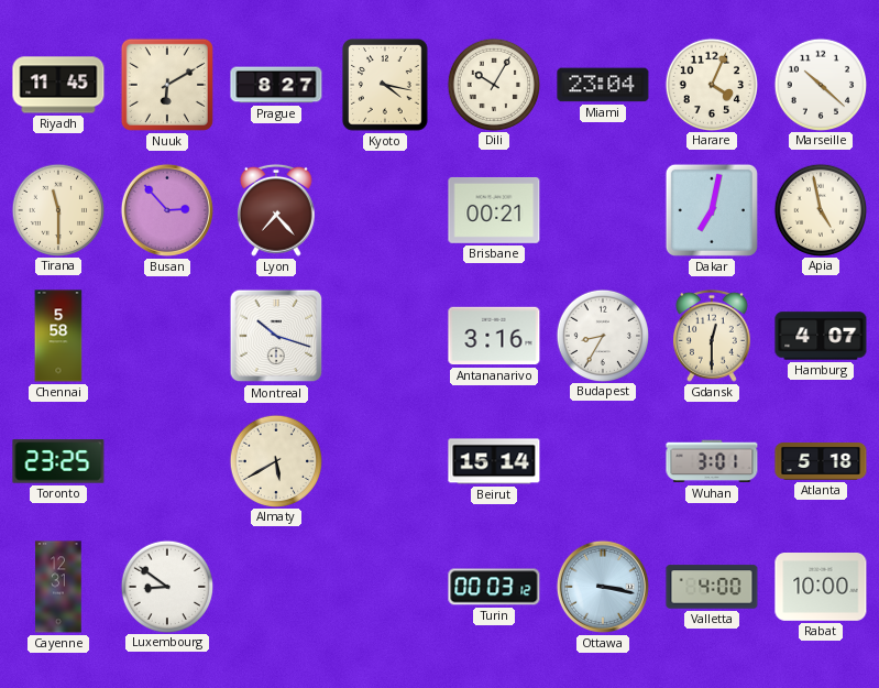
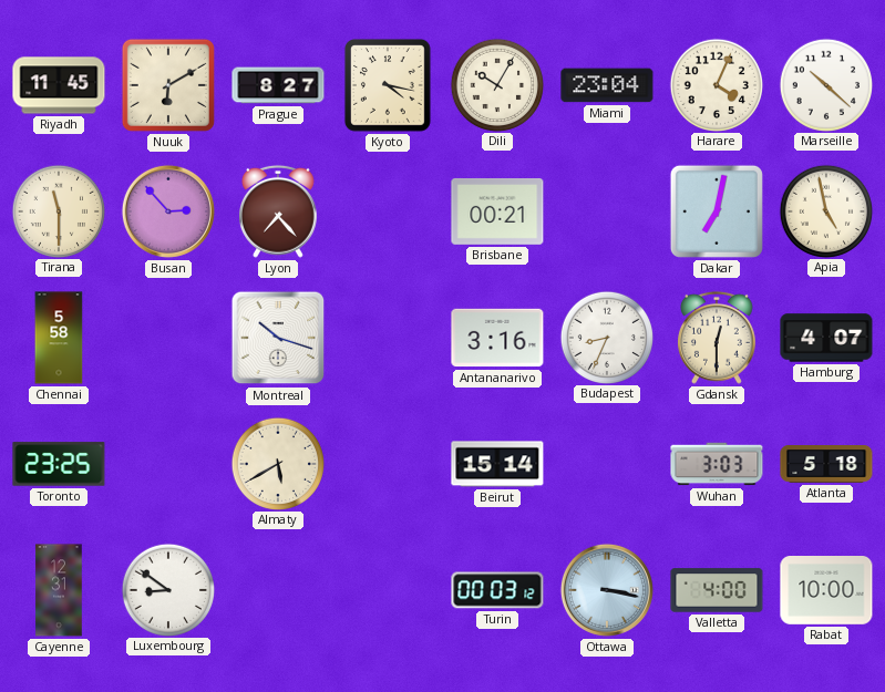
Budapest: 8:35 -> 8:34 (606, 337)
Wuhan: 3:01 -> 3:03 (717, 464)
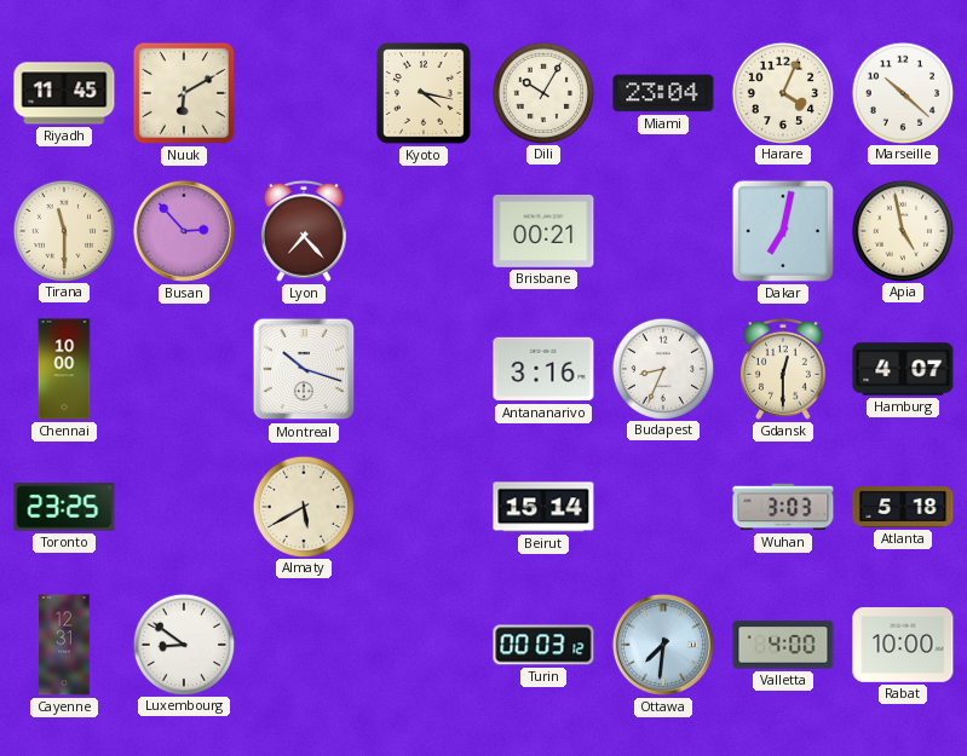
Prague: 8:27 -> none (278, 85)
Chennai: 5:58 -> 10:00 (64, 369)
Ottawa: 3:17 -> 7:31 (663, 645)
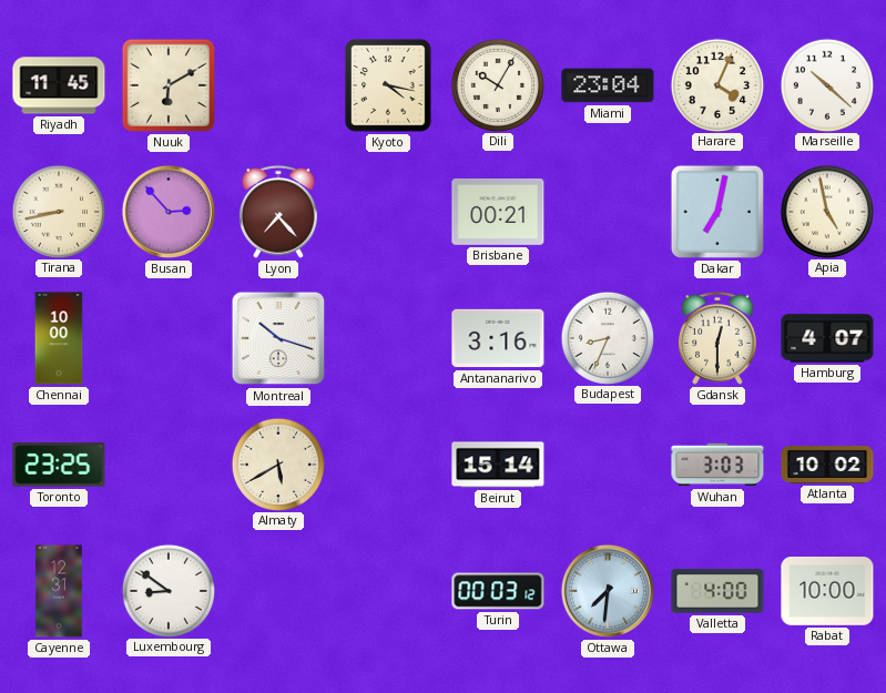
Tirana: 11:30 -> 8:43 (58, 211)
Atlanta: 5:18 -> 10:02 (827, 466)
